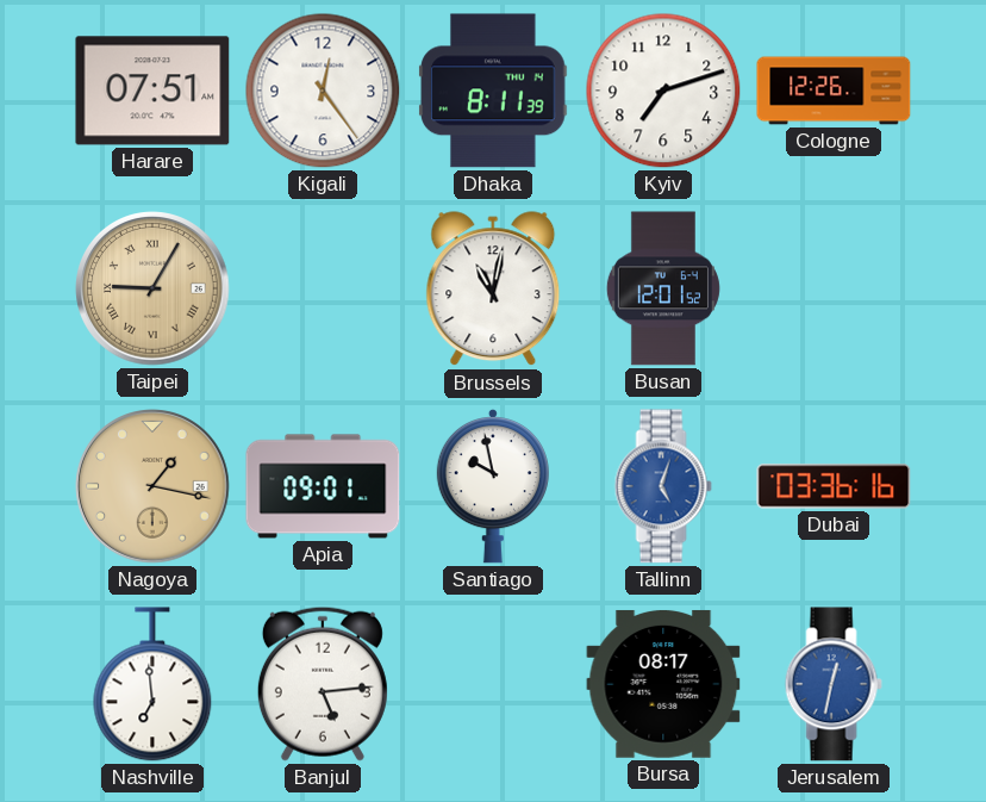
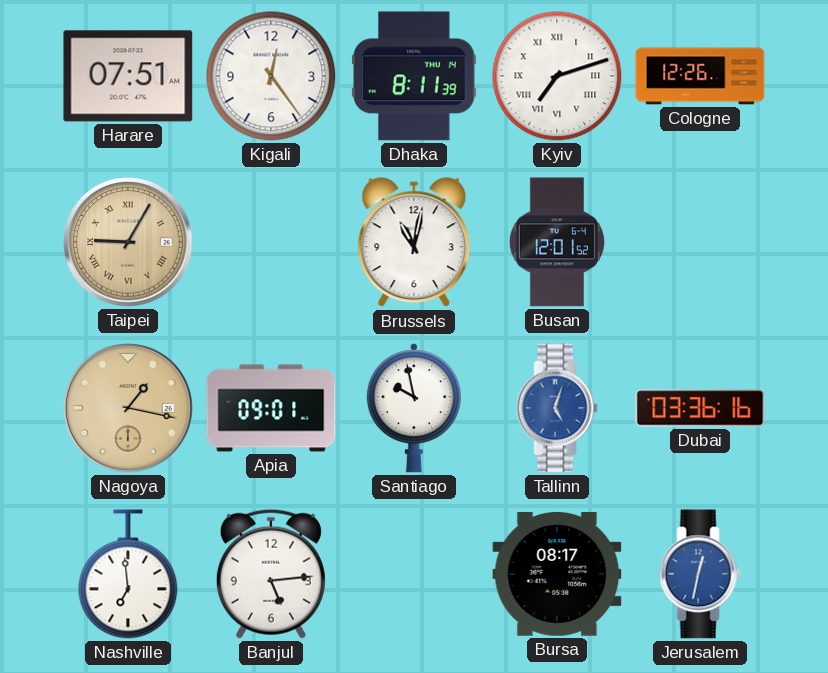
Kyiv numerals: Arabic -> Roman (557, 76)
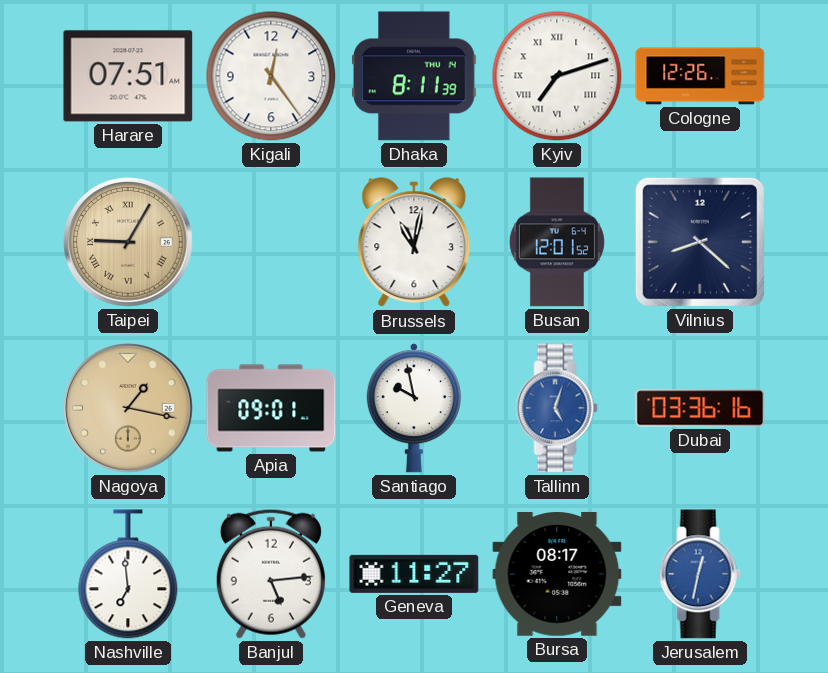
Vilnius: none -> 8:22 (700, 242)
Geneva: none -> 11:27 (414, 574)
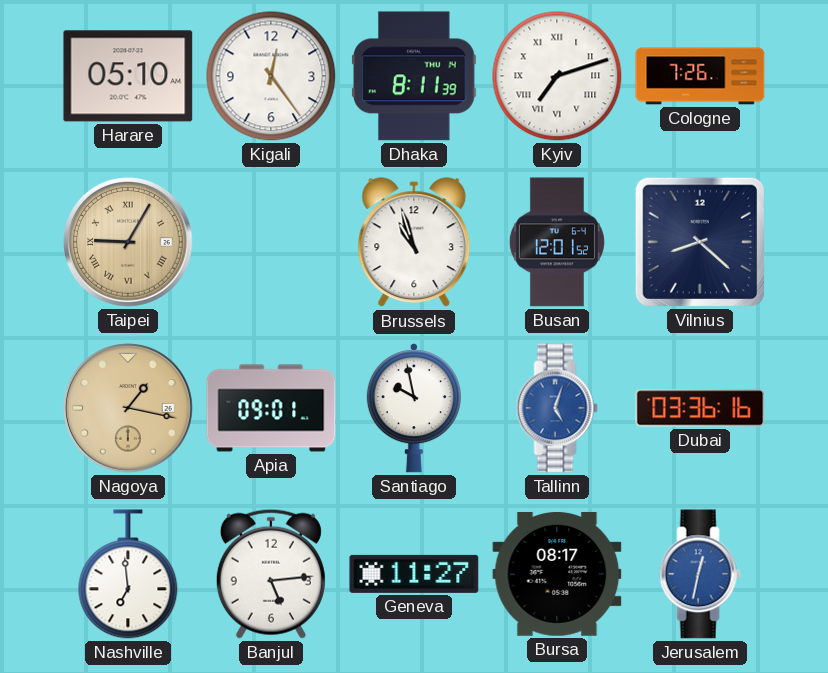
Harare: 07:51 -> 05:10 (128, 76)
Cologne: 12:26 -> 7:26 (700, 76)
Brussels: 11:02 -> 10:57 (414, 243)
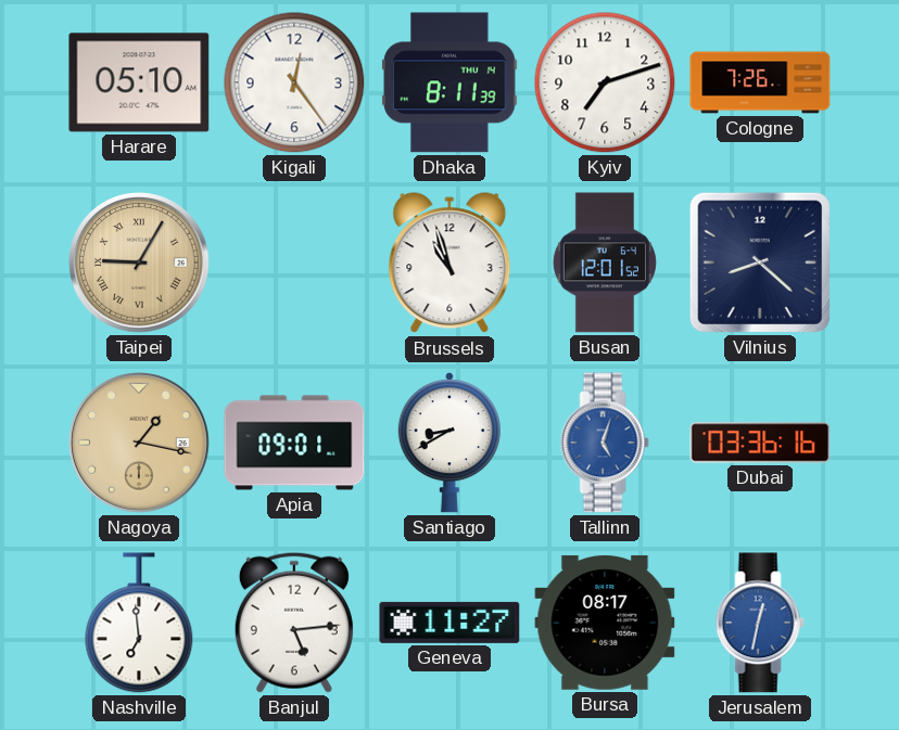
Kyiv numerals: Roman -> Arabic (605, 82)
Santiago: 9:58 -> 8:40 (449, 443)
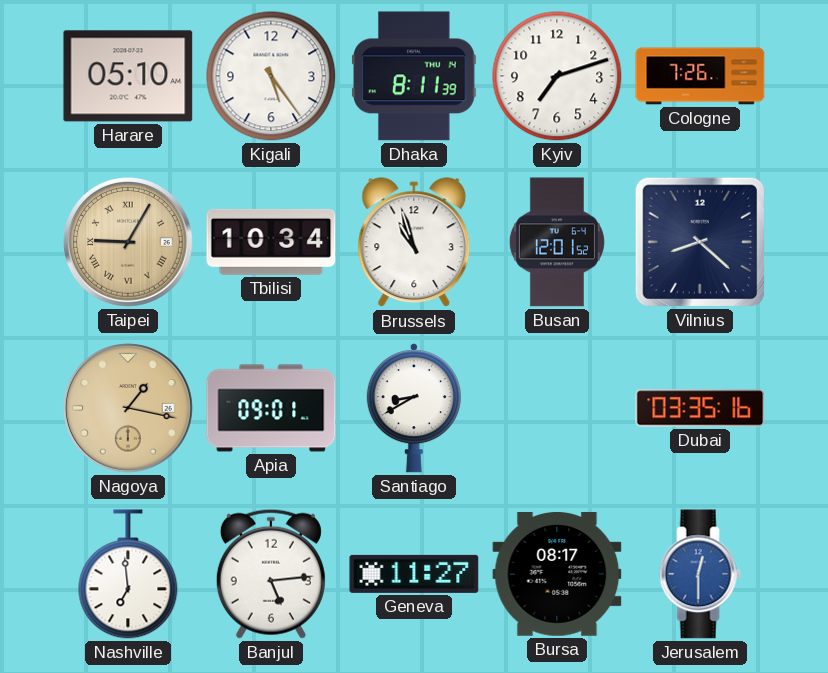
Kigali: 12:24 -> 5:24 (271, 76)
Tbilisi: none -> 10:34 (271, 242)
Tallinn: 5:03 -> none (605, 443)
Dubai: 03:36 -> 03:35 (700, 408)
Jerusalem: 12:32 -> 12:30 (700, 574)
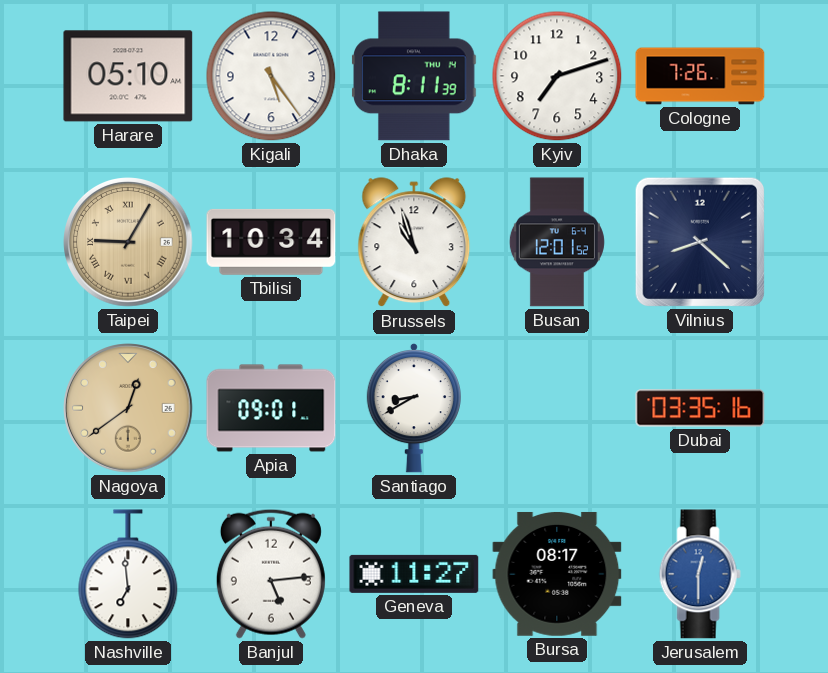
Nagoya: 1:17 -> 12:39 (128, 408)
